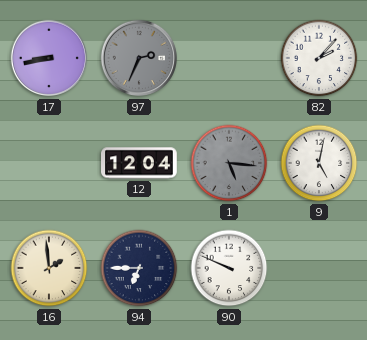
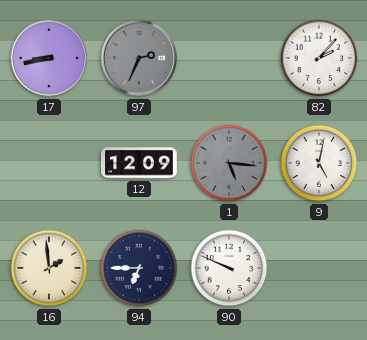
12: 12:04 -> 12:09 (140, 163)
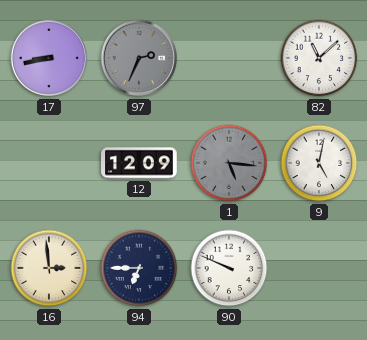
82: 2:07 -> 11:08 (319, 58)
16: 1:59 -> 2:59 (49, 268)
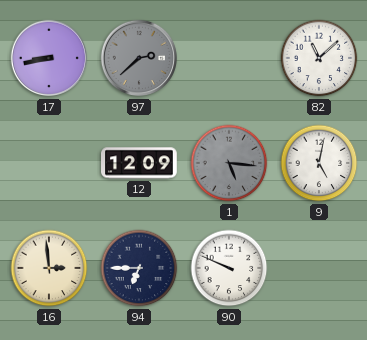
97: 2:34 -> 2:38 (139, 58)
